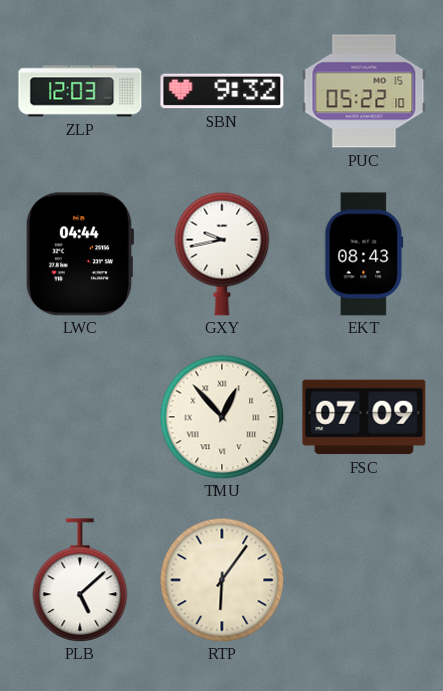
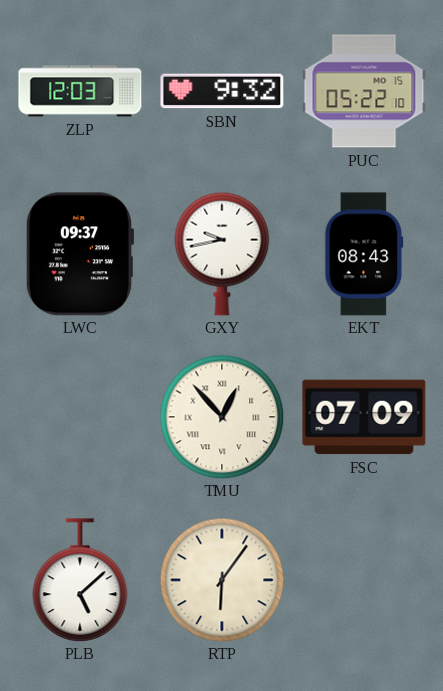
LWC: 04:44 -> 09:37 (80, 254)
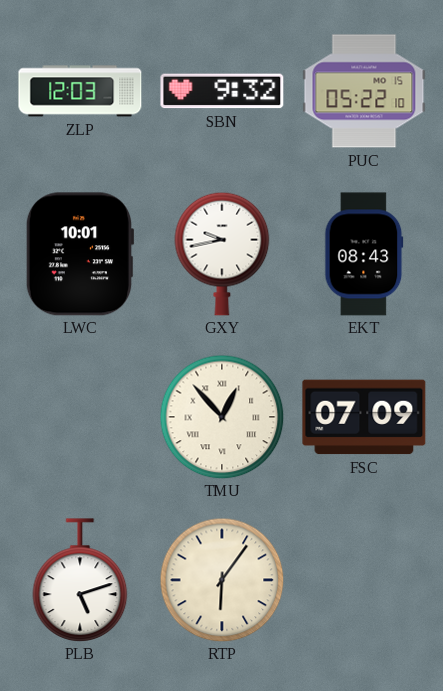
LWC: 09:37 -> 10:01 (80, 254)
PLB: 5:08 -> 5:12 (80, 580)
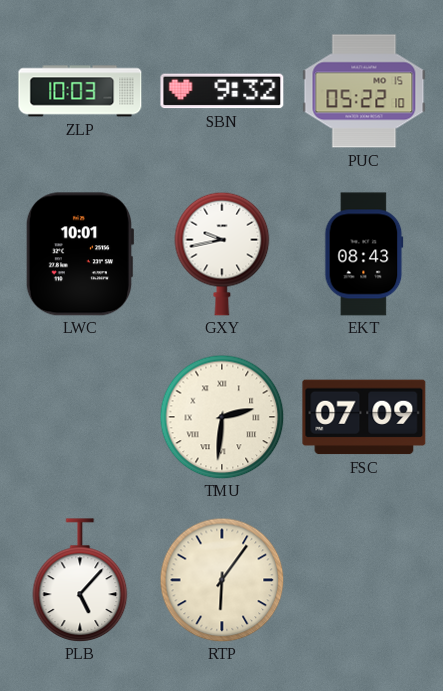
ZLP: 12:03 -> 10:03 (80, 91)
TMU: 12:53 -> 2:31 (222, 417)
PLB: 5:12 -> 5:07 (80, 580)
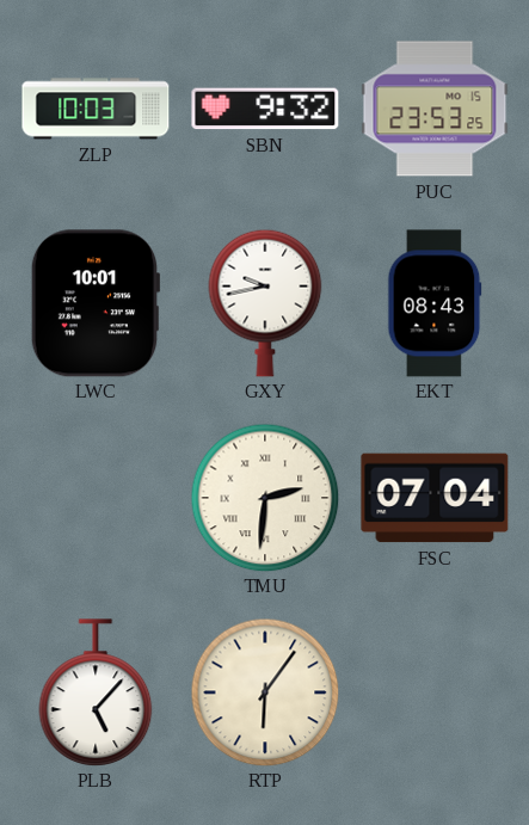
PUC: 05:22 -> 23:53 (435, 109)
FSC: 07:09 -> 07:04 (435, 498)
